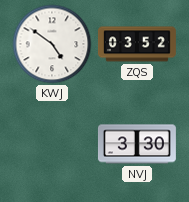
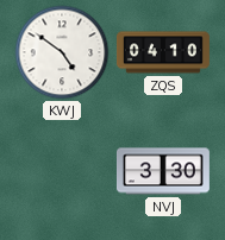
ZQS: 03:52 -> 04:10 (163, 52)
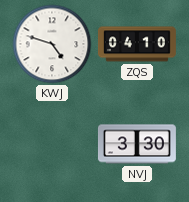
KWJ: 4:51 -> 4:48 (52, 44)
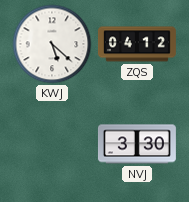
KWJ: 4:48 -> 5:22 (52, 44)
ZQS: 04:10 -> 04:12 (137, 44)
